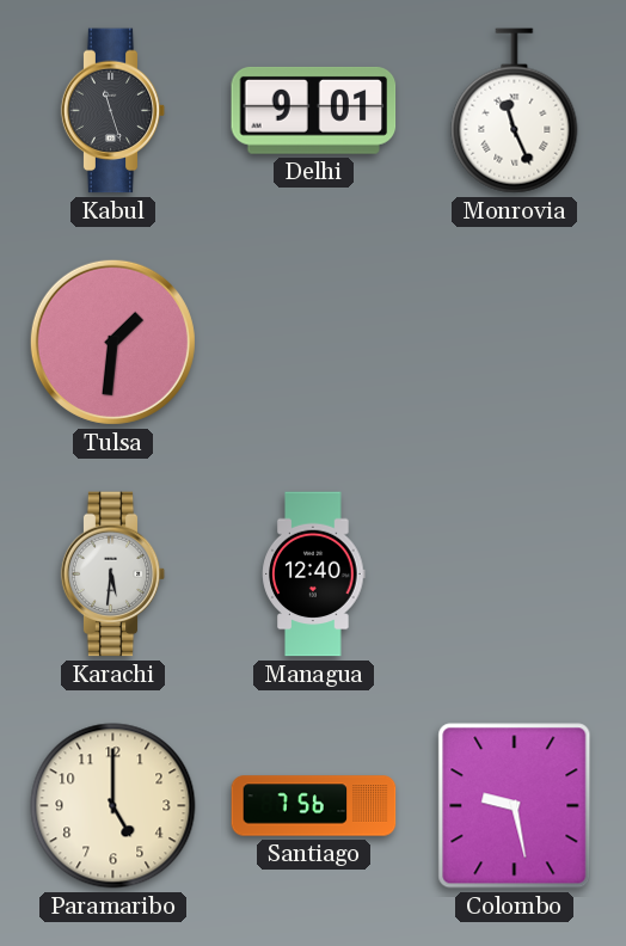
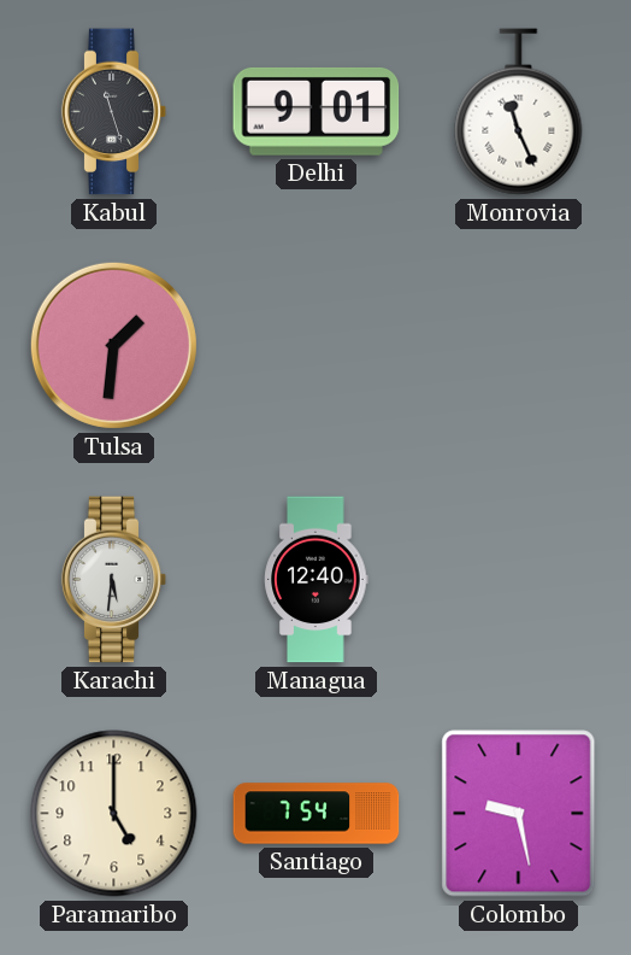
Santiago: 7:56 -> 7:54 (317, 814)
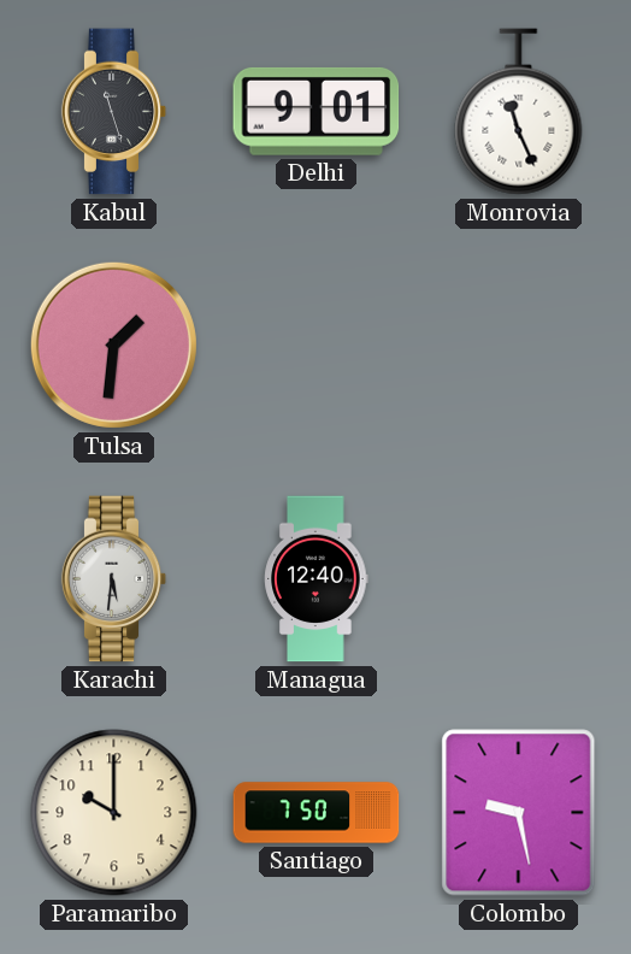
Paramaribo: 5:00 -> 10:00 (114, 813)
Santiago: 7:54 -> 7:50 (317, 813)
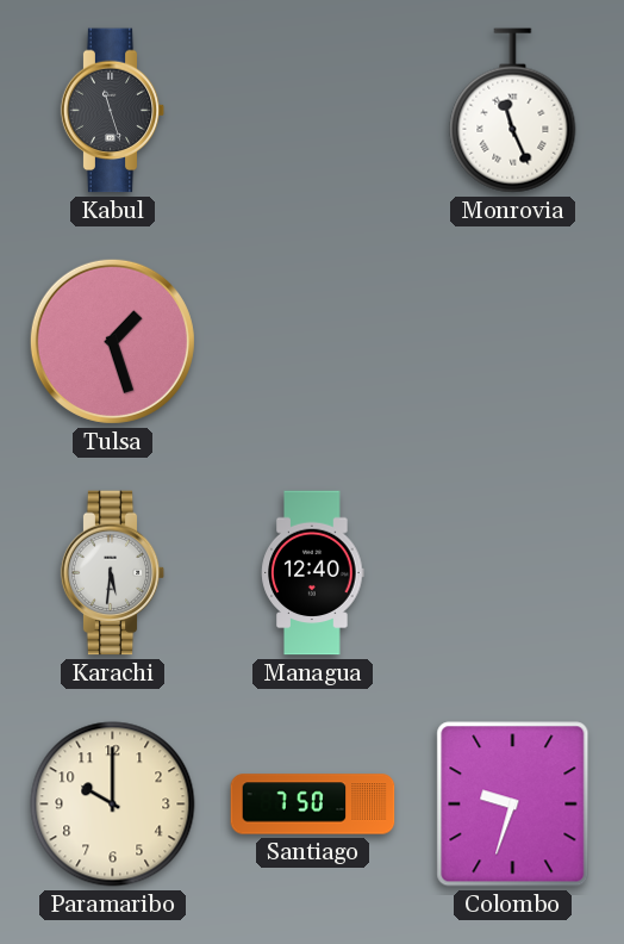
Delhi: 9:01 -> none (317, 111)
Tulsa: 1:31 -> 1:27 (112, 341)
Colombo: 9:28 -> 9:33 (513, 805)
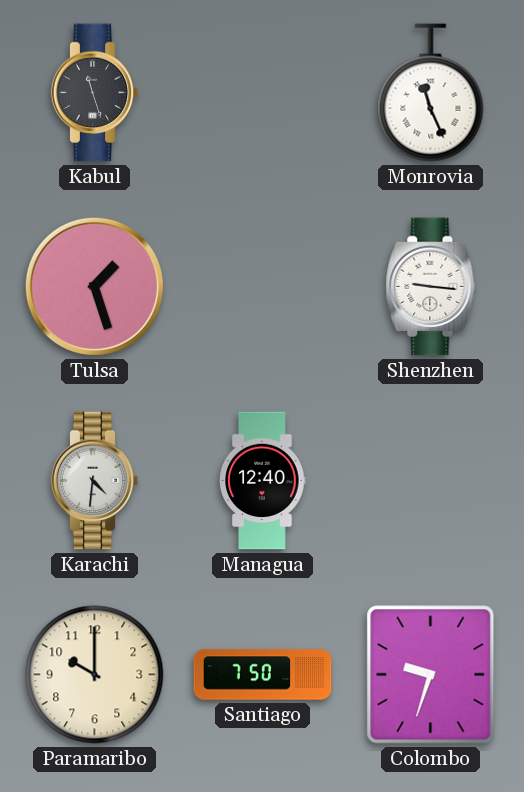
Shenzhen: none -> 9:16 (431, 287)
Karachi: 5:31 -> 4:31 (95, 481)
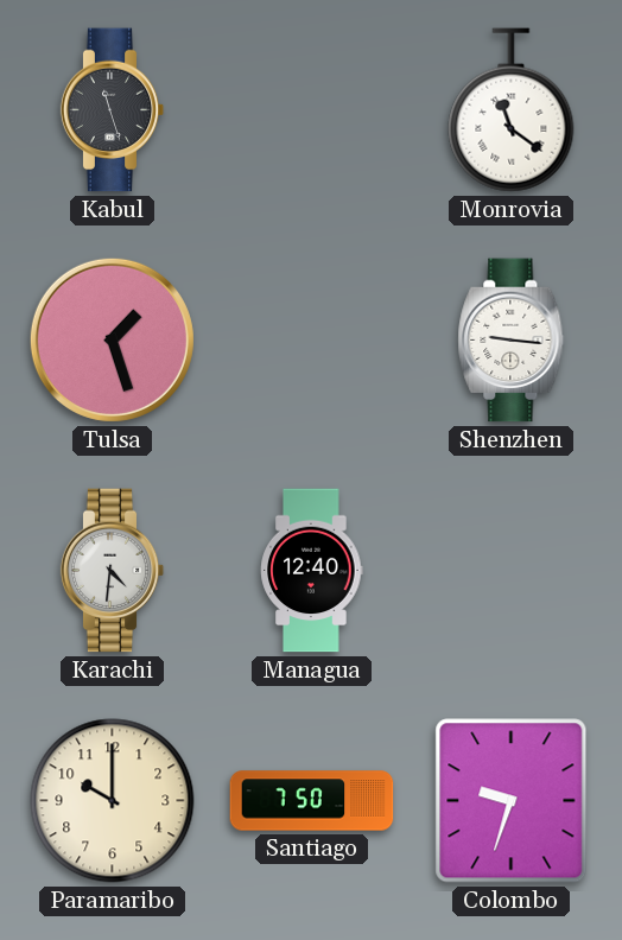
Monrovia: 11:26 -> 11:21 (512, 110)
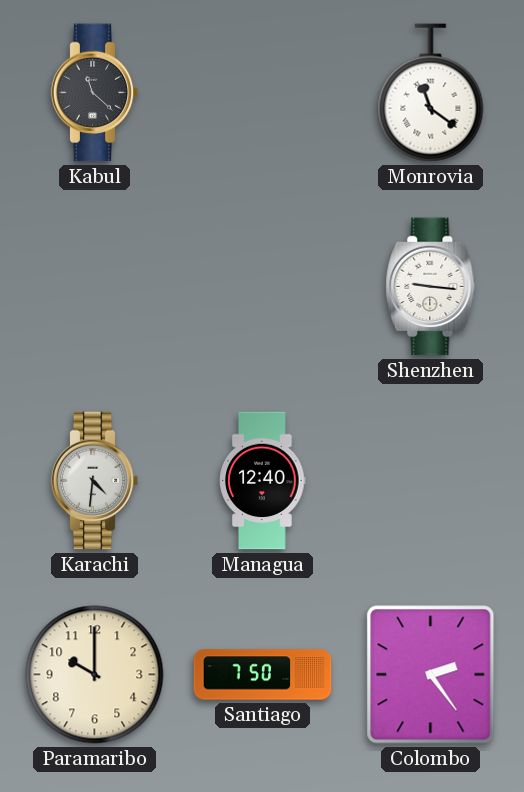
Kabul: 11:27 -> 11:22 (95, 93)
Tulsa: 1:27 -> none (112, 339)
Colombo: 9:33 -> 2:24 (431, 675)
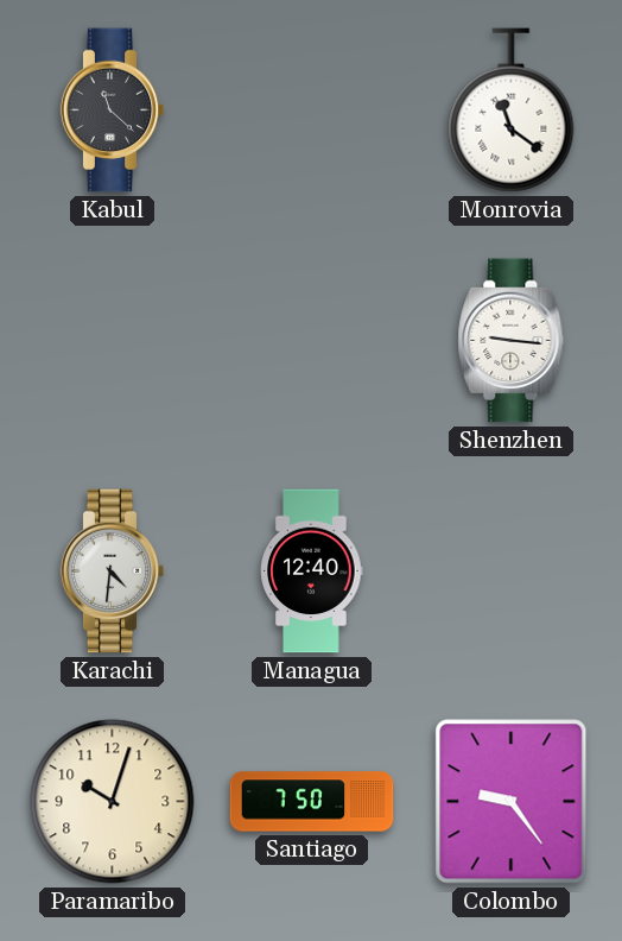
Paramaribo: 10:00 -> 10:03 (113, 802)
Colombo: 2:24 -> 9:24 (512, 802)
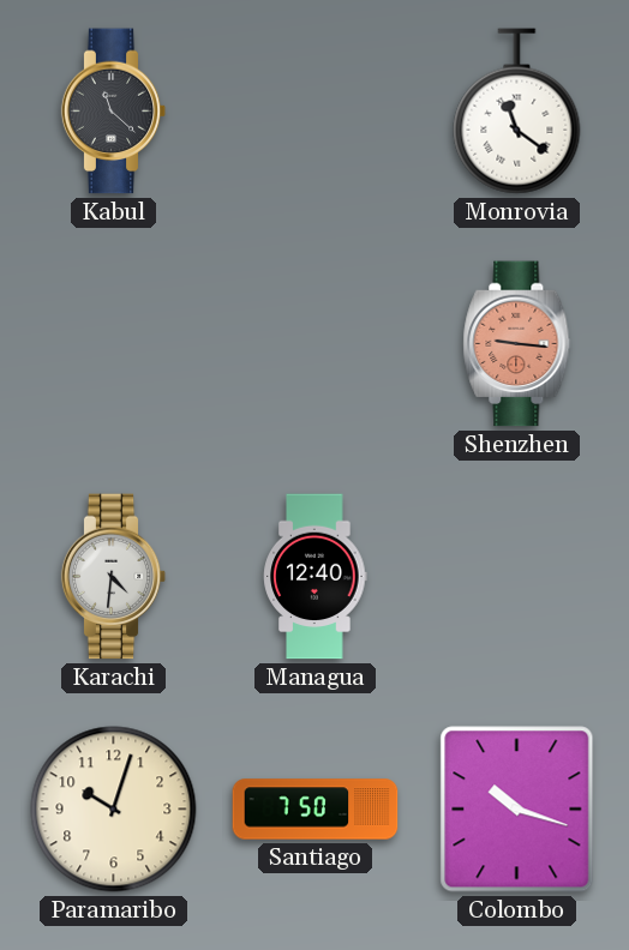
Shenzhen dial: white -> salmon (517, 344)
Colombo: 9:24 -> 10:18 (517, 810)
